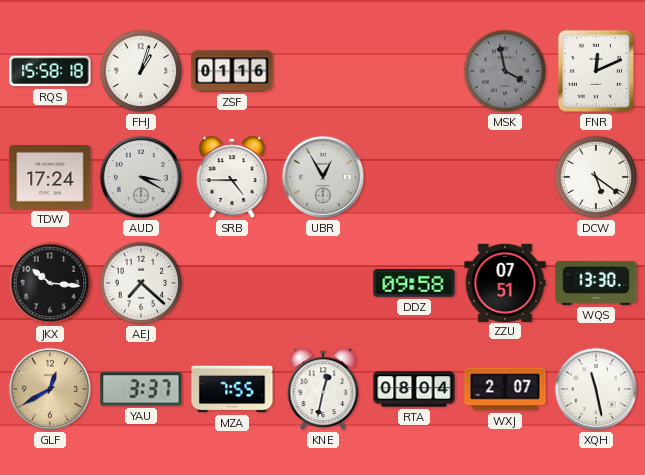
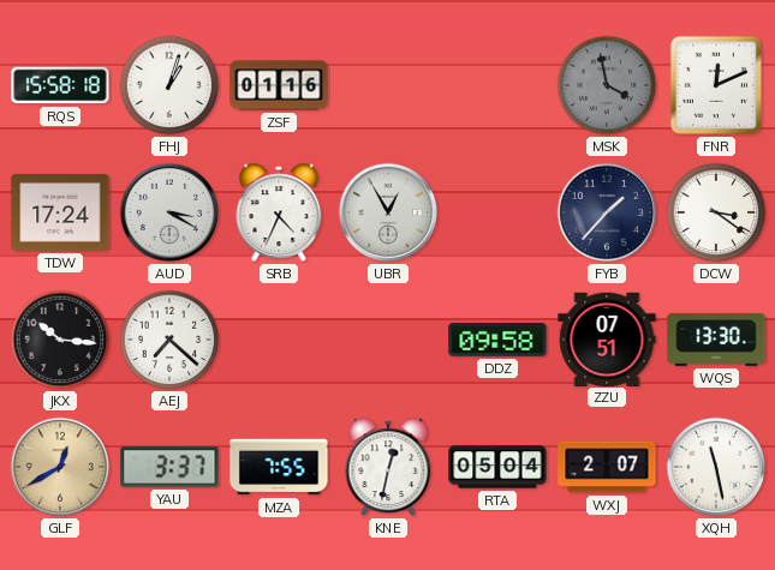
SRB: 4:45 -> 4:34 (279, 212)
FYB: none -> 1:37 (607, 212)
DCW: 5:21 -> 3:21 (716, 212)
RTA: 08:04 -> 05:04 (497, 467)
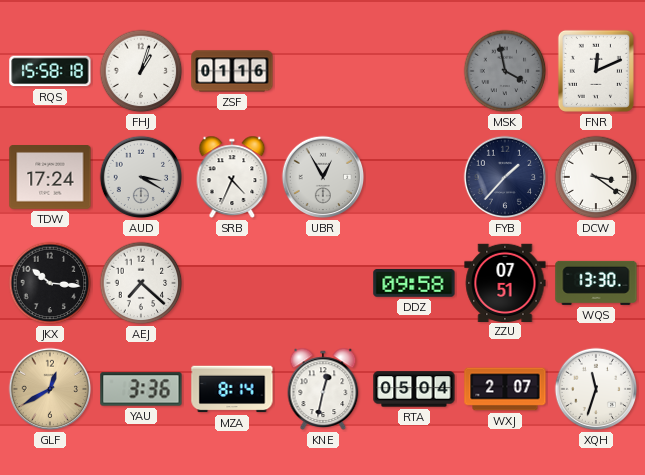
YAU: 3:37 -> 3:36 (141, 389)
MZA: 7:55 -> 8:14 (232, 389)
XQH: 11:28 -> 11:33 (596, 389)
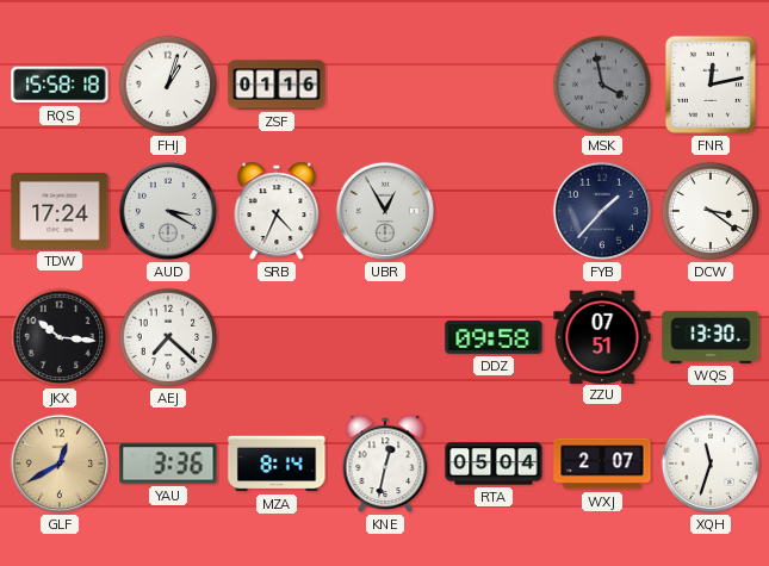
FNR: 12:11 -> 12:13 (711, 85)
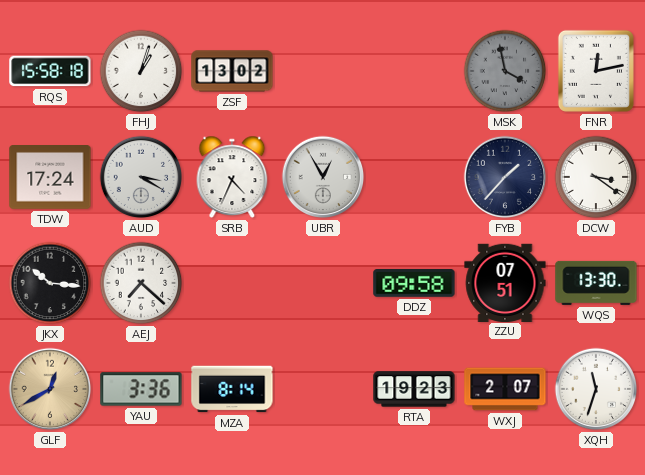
ZSF: 01:16 -> 13:02 (232, 71)
KNE: 12:32 -> none (385, 464)
RTA: 05:04 -> 19:23 (414, 389)
